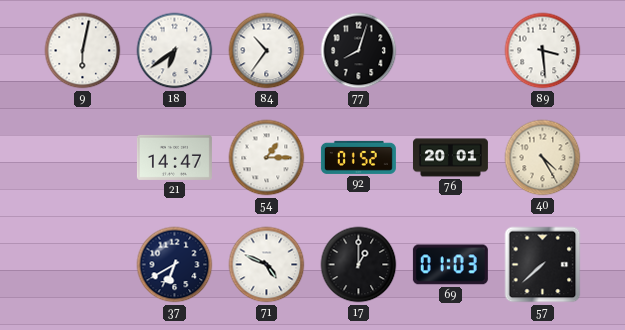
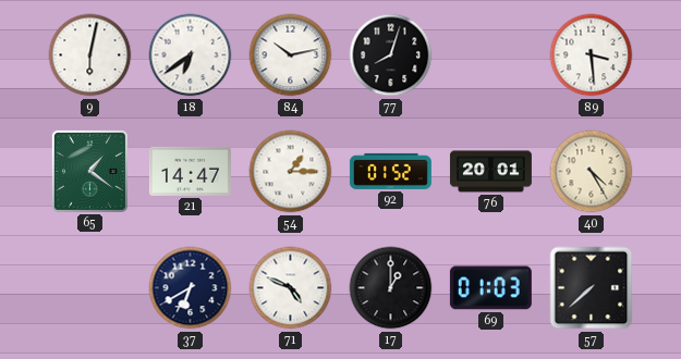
84: 10:36 -> 10:13 (291, 55)
65: none -> 1:21 (89, 171)
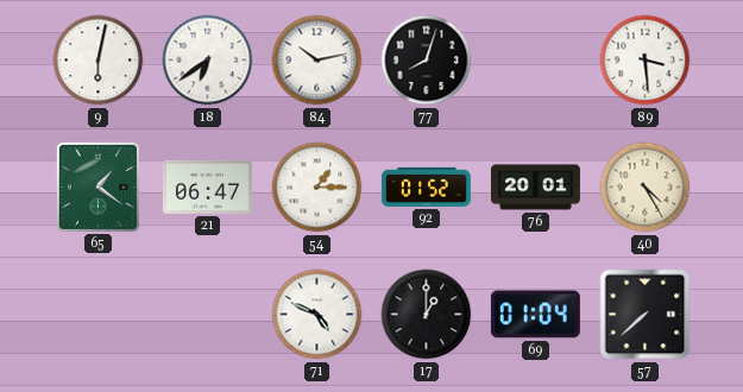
21: 14:47 -> 06:47 (207, 186)
37: 6:40 -> none (191, 288)
69: 01:03 -> 01:04 (535, 315)
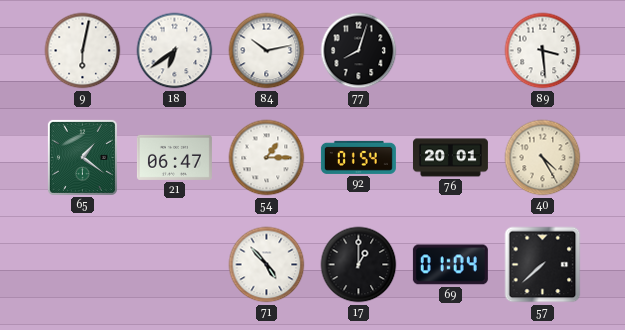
92: 01:52 -> 01:54 (358, 157)
71: 4:49 -> 4:53 (267, 265)
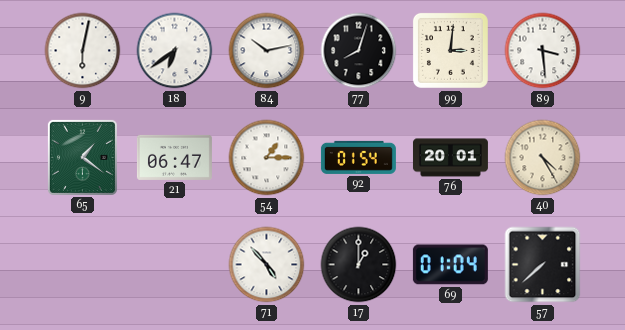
99: none -> 3:01 (450, 50)
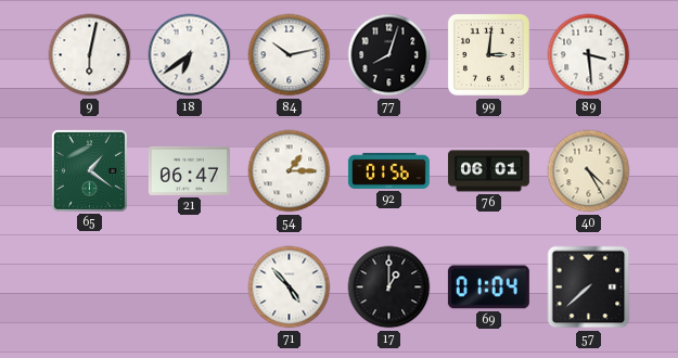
92: 01:54 -> 01:56 (388, 170)
76: 20:01 -> 06:01 (488, 171)
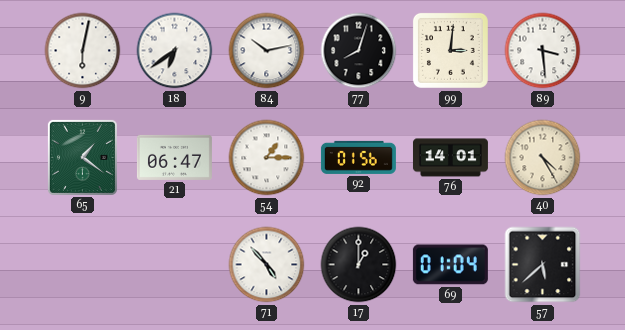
76: 06:01 -> 14:01 (450, 158)
57: 7:38 -> 5:38 (543, 265)
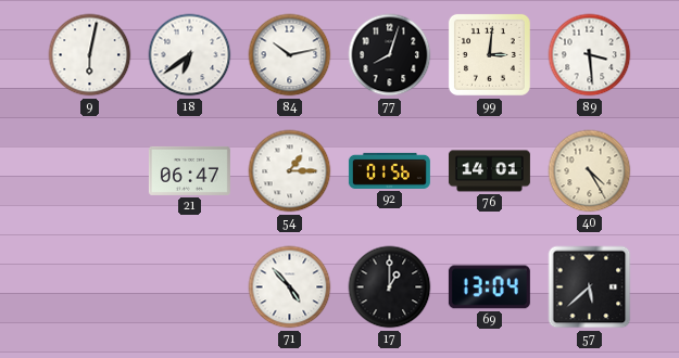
65: 1:21 -> none (82, 157)
69: 01:04 -> 13:04 (489, 287)
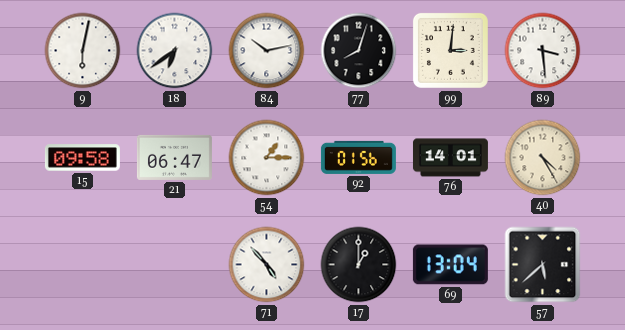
15: none -> 09:58 (82, 158)
